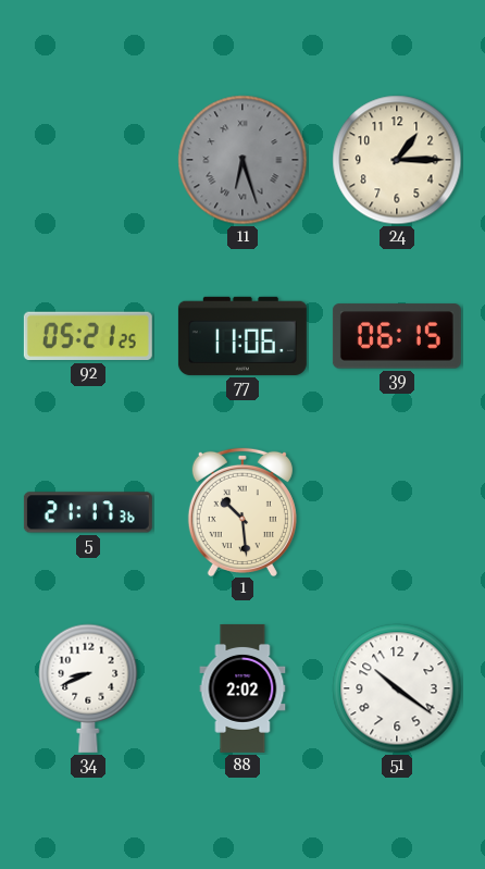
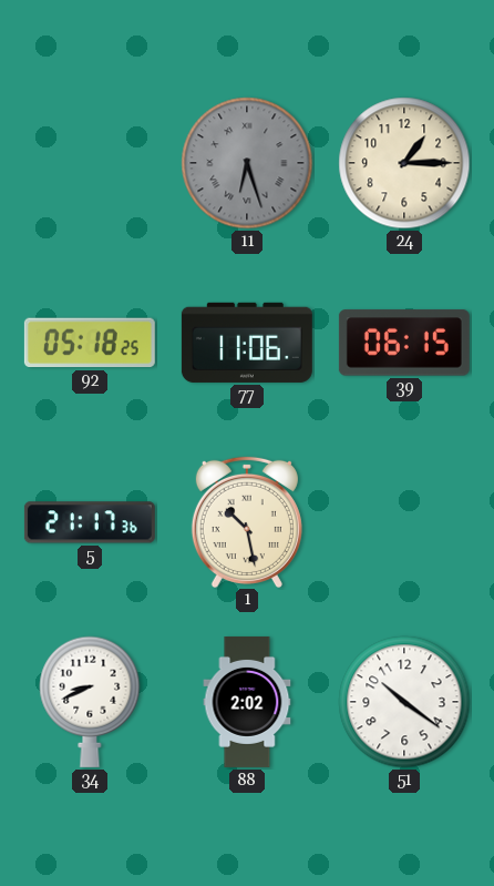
92: 05:21 -> 05:18 (90, 343)
1: 10:29 -> 10:28 (247, 521)
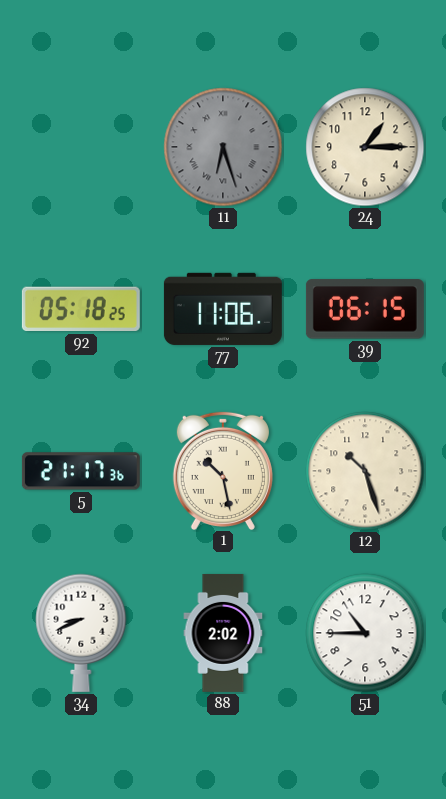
12: none -> 10:27 (365, 471)
51: 10:21 -> 10:45 (365, 633)
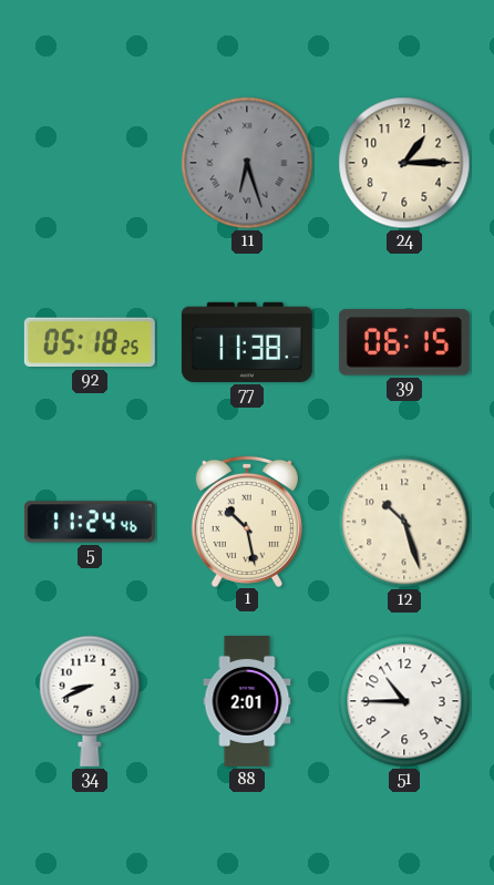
77: 11:06 -> 11:38 (247, 342)
5: 21:17 -> 11:24 (90, 522)
88: 2:02 -> 2:01 (247, 701)
